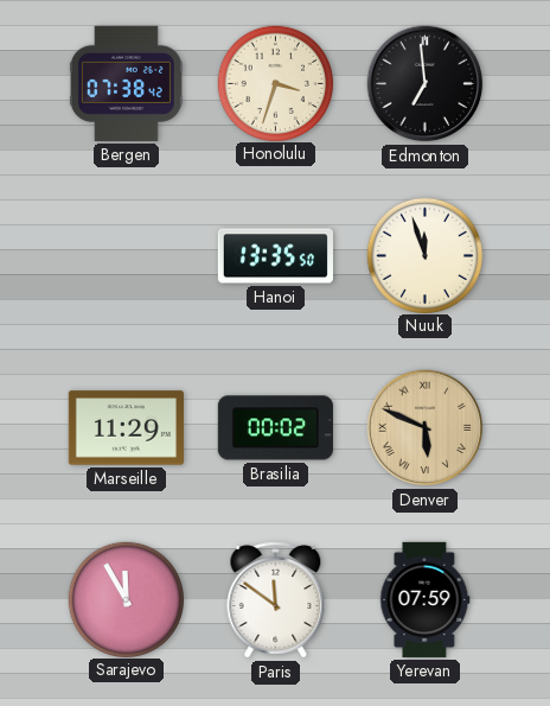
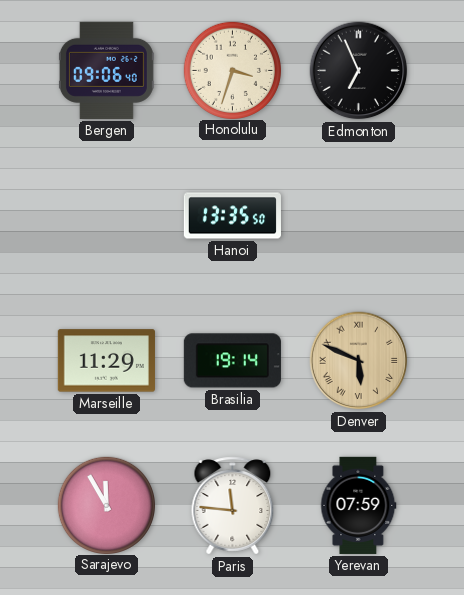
Bergen: 07:38 -> 09:06 (106, 70)
Edmonton: 6:59 -> 6:56 (359, 71)
Nuuk: 11:57 -> none (424, 255)
Brasilia: 00:02 -> 19:14 (232, 361)
Paris: 11:51 -> 11:46 (233, 506)
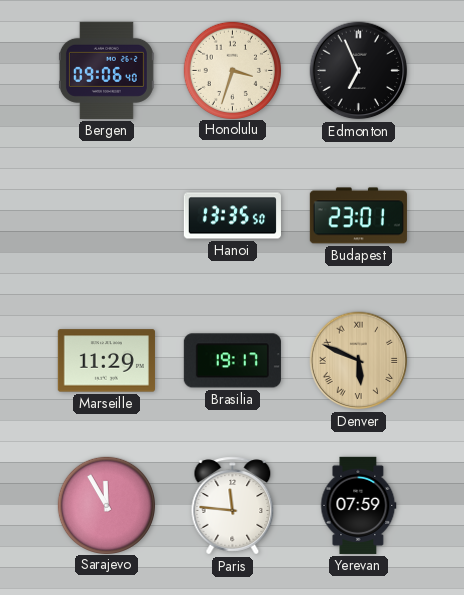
Budapest: none -> 23:01 (358, 216)
Brasilia: 19:14 -> 19:17 (232, 361)
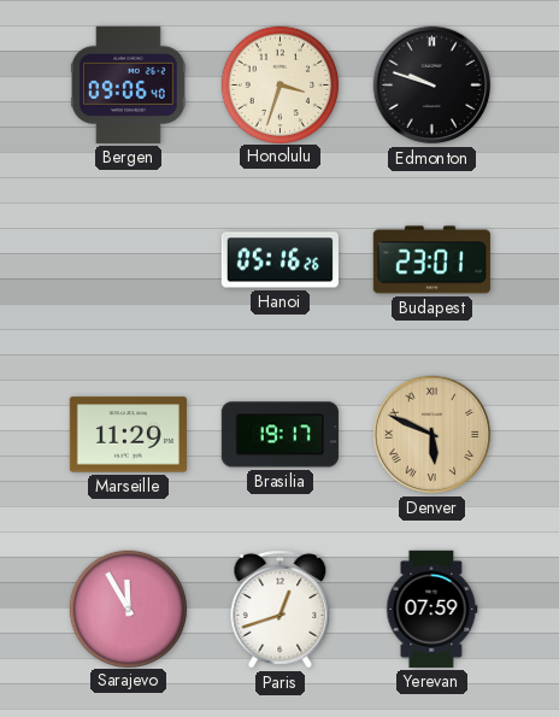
Edmonton: 6:56 -> 9:48 (433, 86)
Hanoi: 13:35 -> 05:16 (279, 260)
Paris: 11:46 -> 12:42 (281, 610)
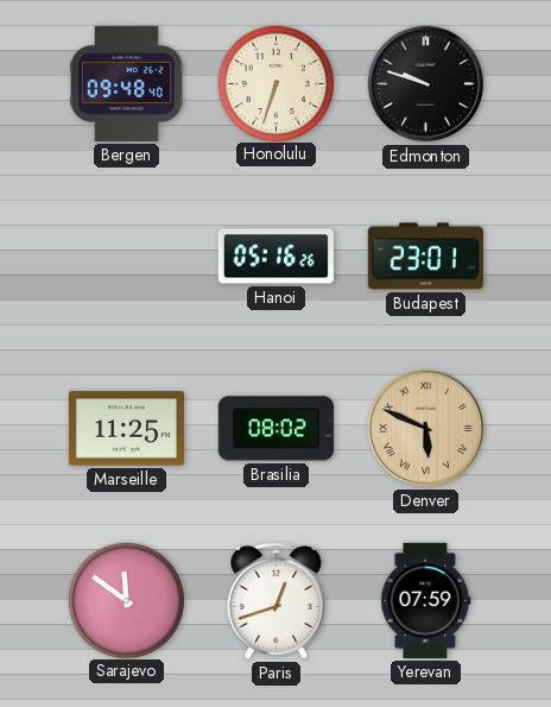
Bergen: 09:06 -> 09:48 (126, 83)
Honolulu: 3:33 -> 6:33 (275, 83)
Marseille: 11:29 -> 11:25 (126, 429)
Brasilia: 19:17 -> 08:02 (275, 429)
Sarajevo: 11:55 -> 11:51 (126, 600)
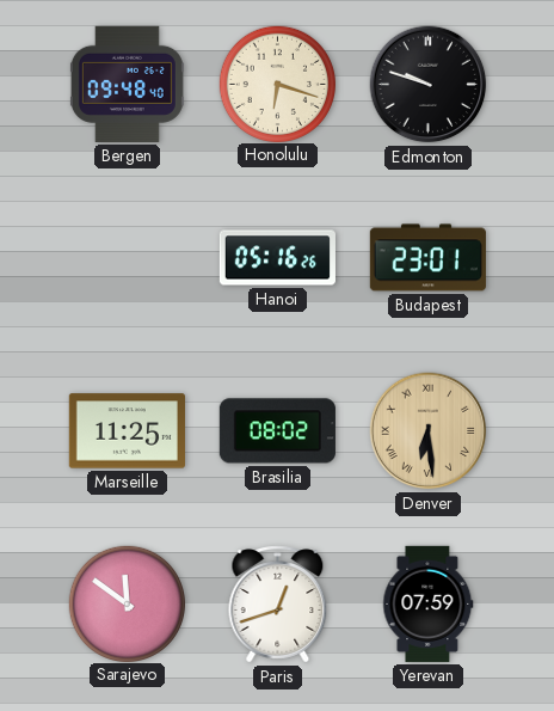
Honolulu: 6:33 -> 6:18 (277, 84)
Denver: 5:49 -> 6:29 (429, 431)
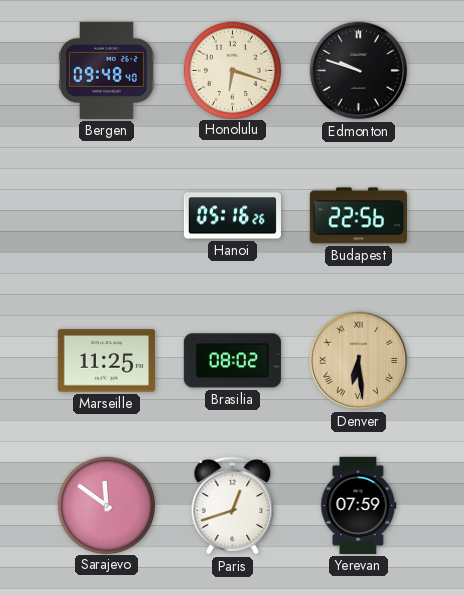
Budapest: 23:01 -> 22:56 (358, 216)
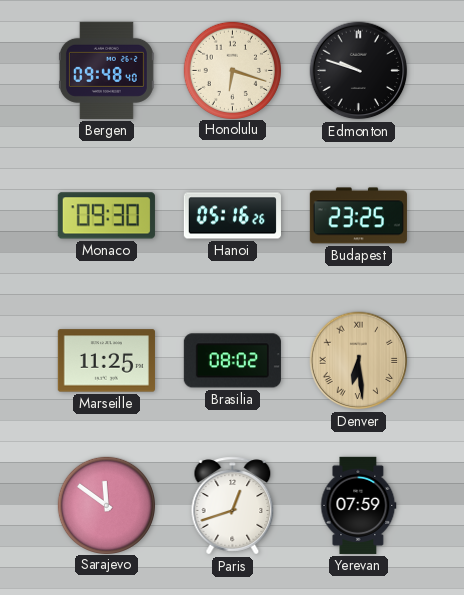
Monaco: none -> 09:30 (106, 216)
Budapest: 22:56 -> 23:25 (358, 216)
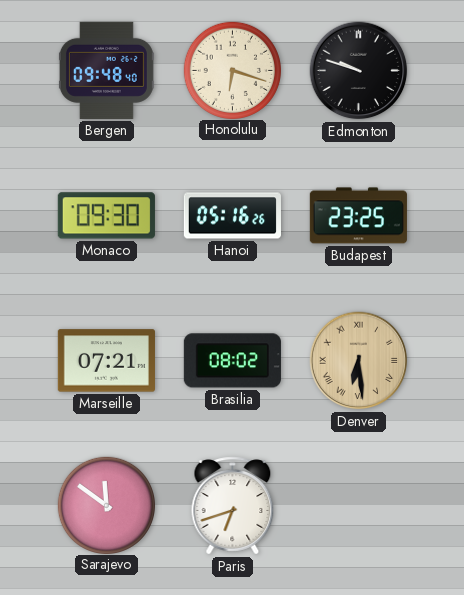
Marseille: 11:25 -> 07:21 (106, 361)
Paris: 12:42 -> 6:42 (233, 506)
Yerevan: 07:59 -> none (359, 505)
